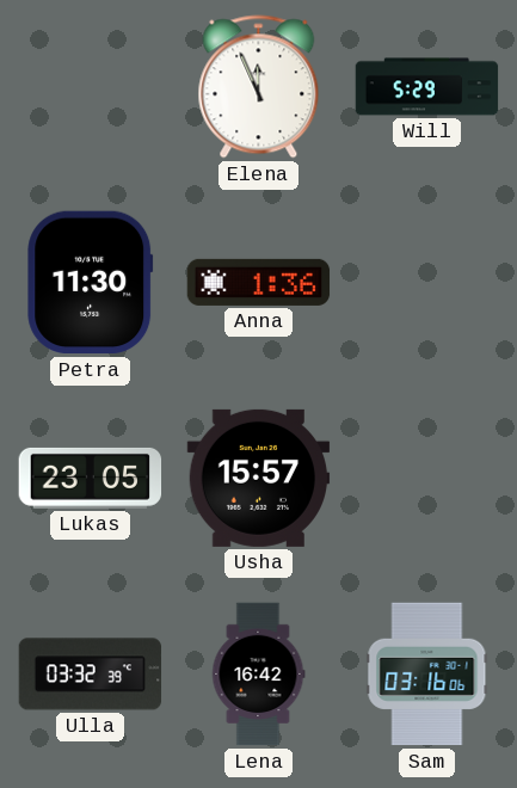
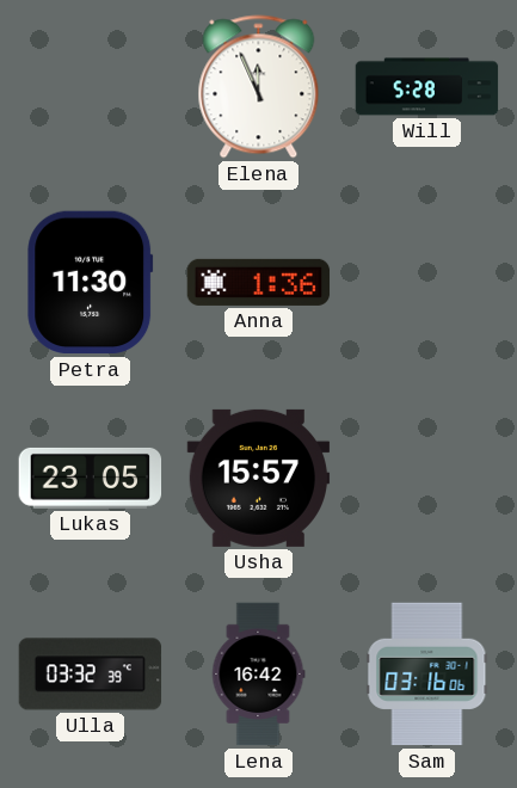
Will: 5:29 -> 5:28 (427, 87)
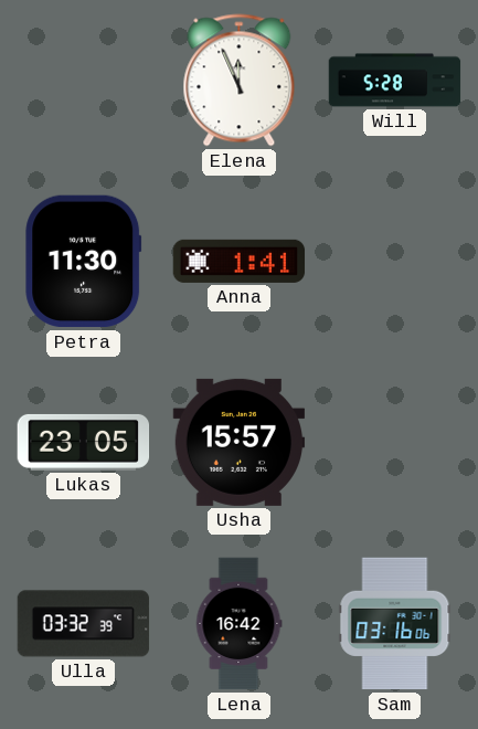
Anna: 1:36 -> 1:41 (240, 261)
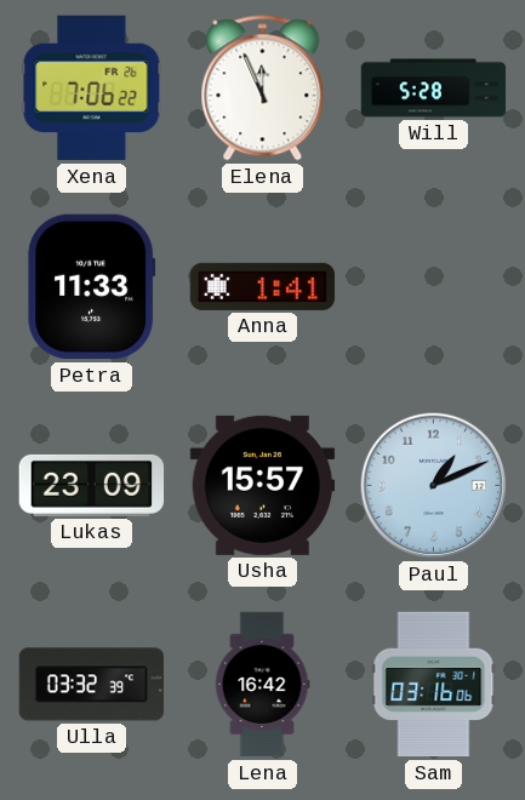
Xena: none -> 7:06 (92, 88)
Petra: 11:30 -> 11:33 (92, 287)
Lukas: 23:05 -> 23:09 (92, 485)
Paul: none -> 1:11 (434, 486)
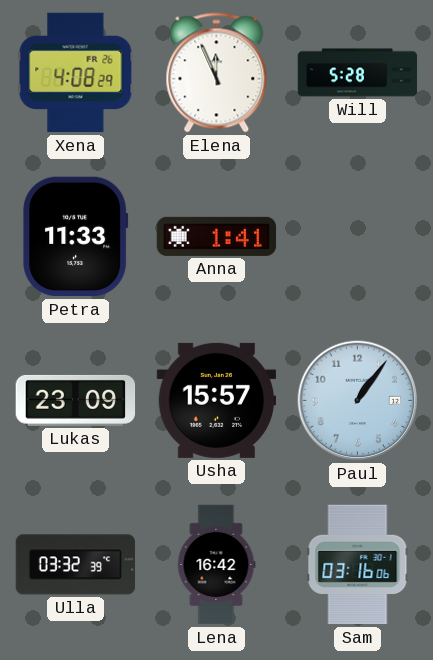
Xena: 7:06 -> 4:08 (76, 73)
Paul: 1:11 -> 1:06 (358, 401)
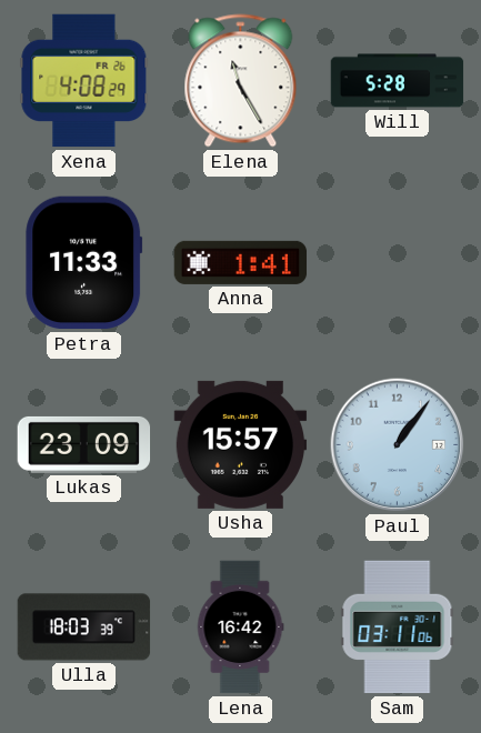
Elena: 11:56 -> 11:25 (241, 81)
Ulla: 03:32 -> 18:03 (84, 627)
Sam: 03:16 -> 03:11 (398, 627)
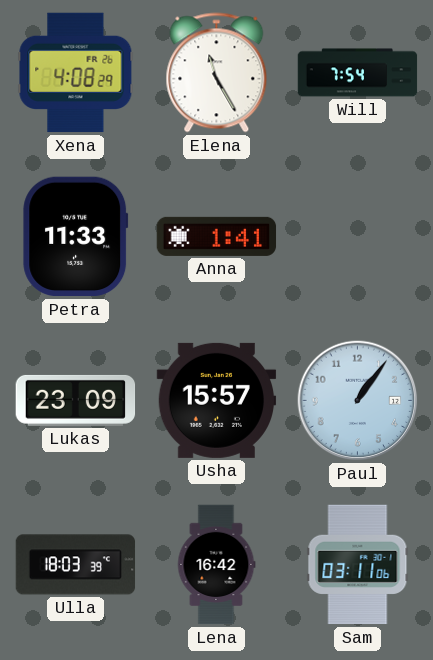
Will: 5:28 -> 7:54 (358, 73)
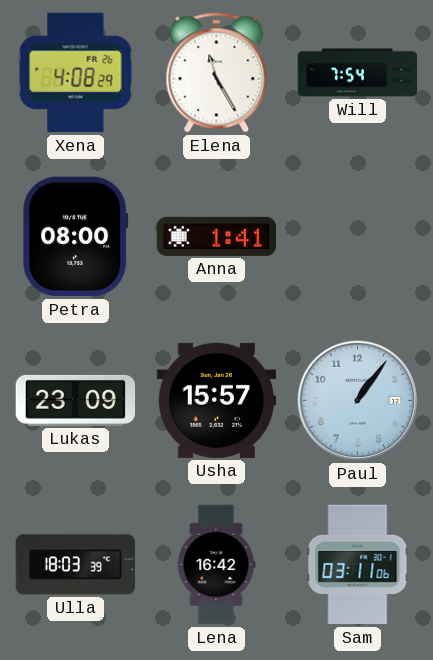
Petra: 11:33 -> 08:00 (76, 237)
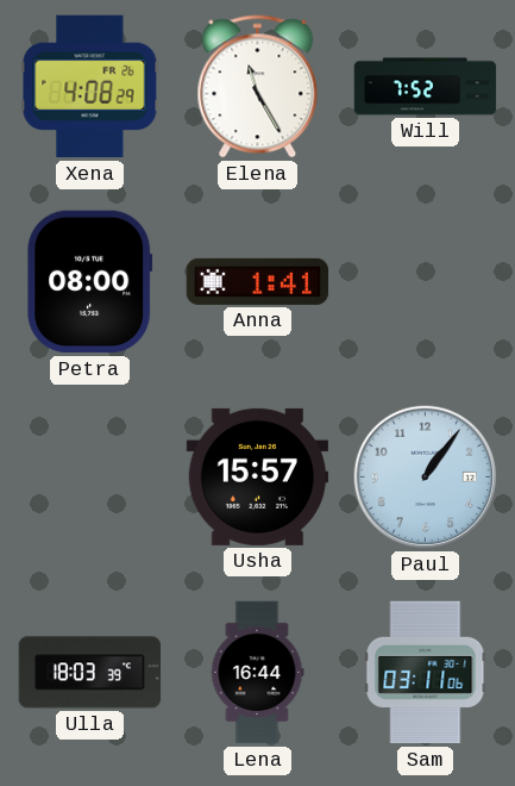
Will: 7:54 -> 7:52 (426, 87)
Lukas: 23:09 -> none (76, 400)
Lena: 16:42 -> 16:44 (257, 673)
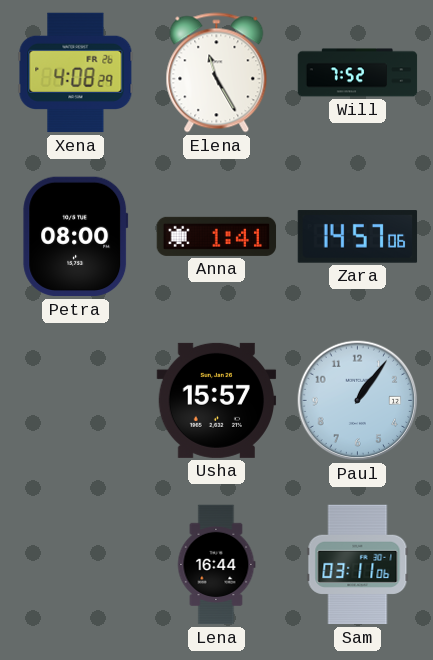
Zara: none -> 14:57 (358, 237)
Ulla: 18:03 -> none (90, 673)
